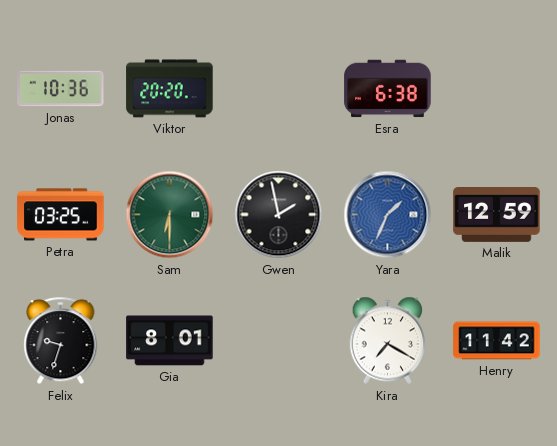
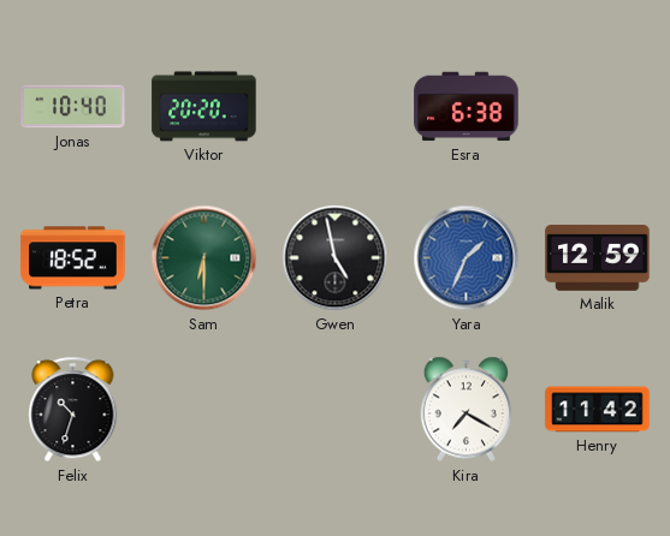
Jonas: 10:36 -> 10:40 (73, 107)
Petra: 03:25 -> 18:52 (73, 258)
Gwen: 1:58 -> 4:58 (336, 258)
Felix: 9:33 -> 10:33 (73, 410)
Gia: 8:01 -> none (170, 341)
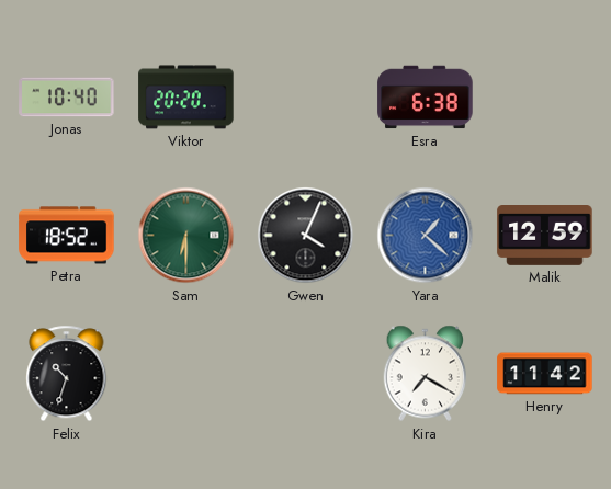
Gwen: 4:58 -> 4:04 (306, 236)
Yara: 1:34 -> 1:22 (426, 236)
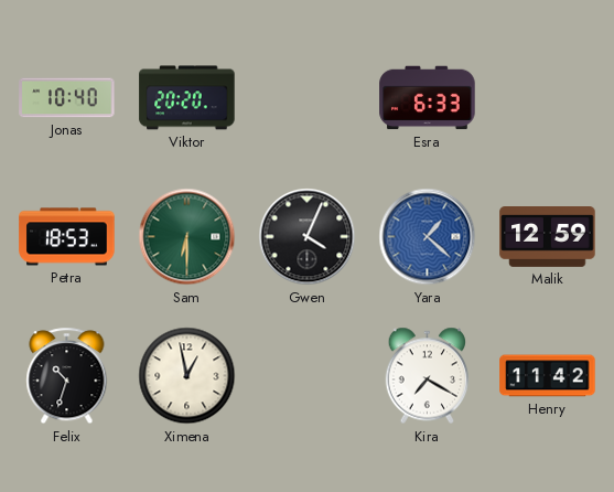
Esra: 6:38 -> 6:33 (428, 98)
Petra: 18:52 -> 18:53 (67, 237)
Ximena: none -> 12:58 (187, 376)
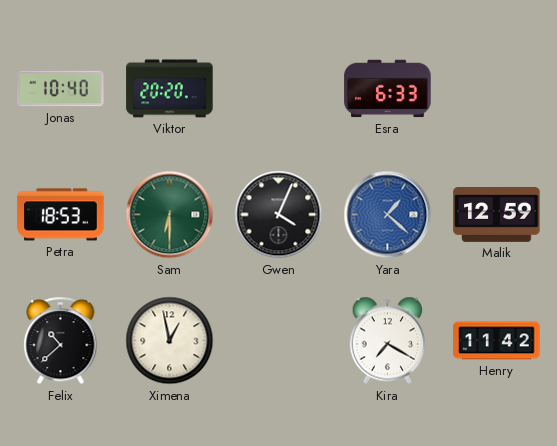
Felix: 10:33 -> 10:38 (61, 341)
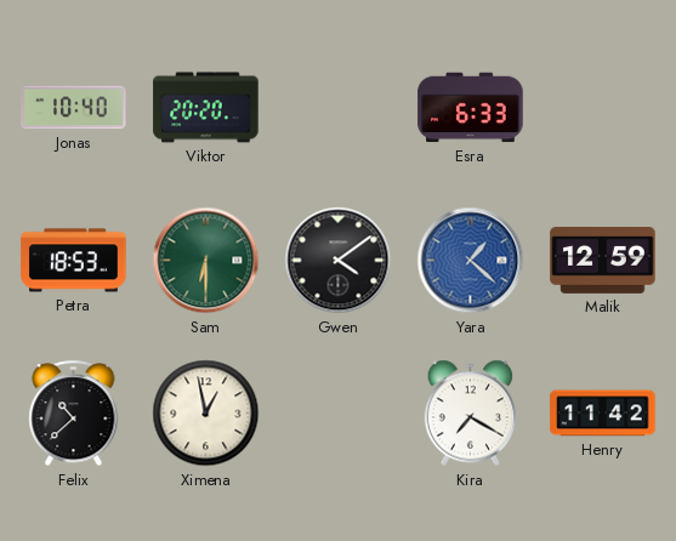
Gwen: 4:04 -> 4:09 (339, 261)
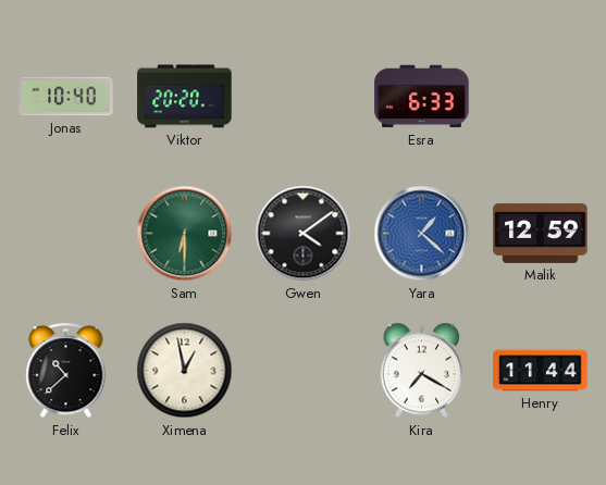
Petra: 18:53 -> none (74, 261)
Henry: 11:42 -> 11:44 (541, 371)
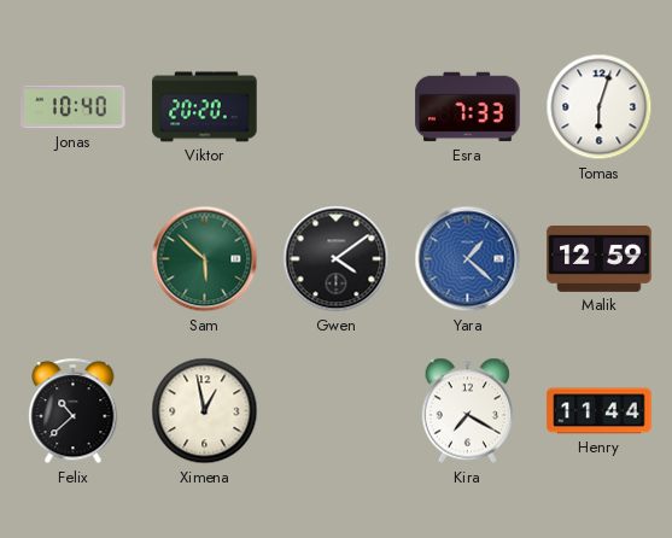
Esra: 6:33 -> 7:33 (468, 107)
Tomas: none -> 6:03 (600, 107)
Sam: 6:30 -> 5:52 (205, 259)
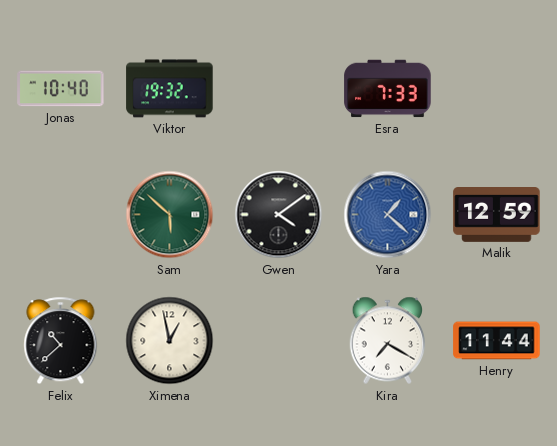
Viktor: 20:20 -> 19:32 (170, 89)
Tomas: 6:03 -> none (600, 107)
